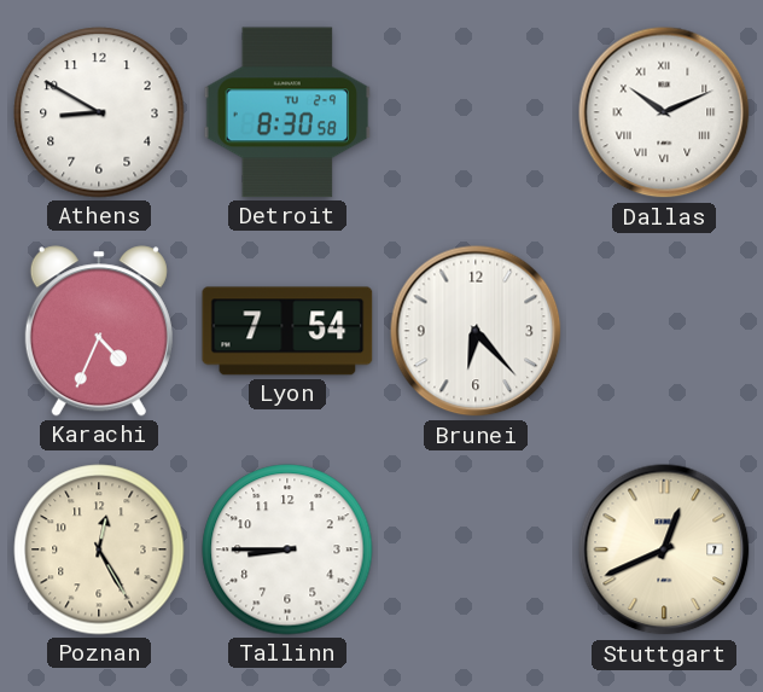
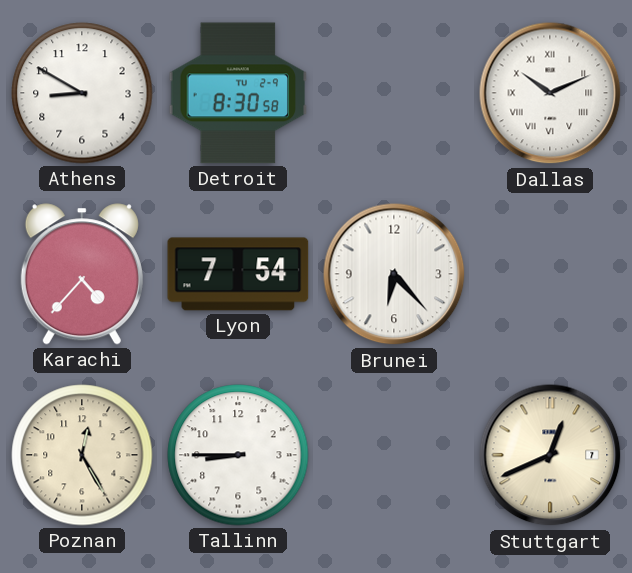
Karachi: 4:34 -> 4:37 (82, 274)
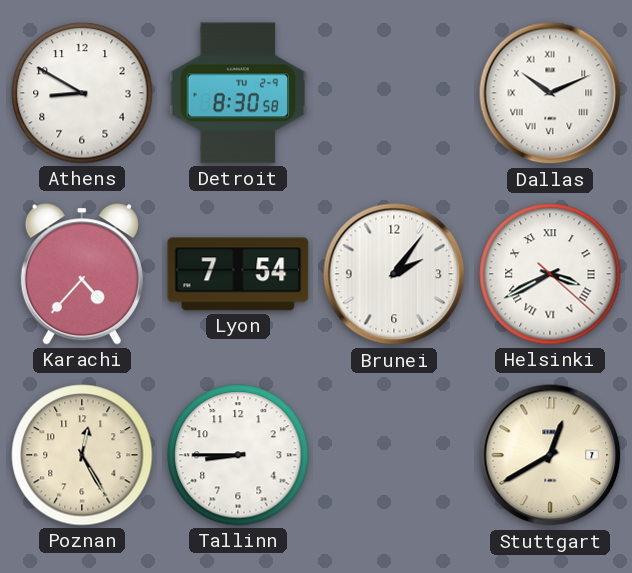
Brunei: 6:23 -> 2:06 (394, 274)
Helsinki: none -> 3:40 (550, 274)
Stuttgart: 12:41 -> 12:40 (550, 455)
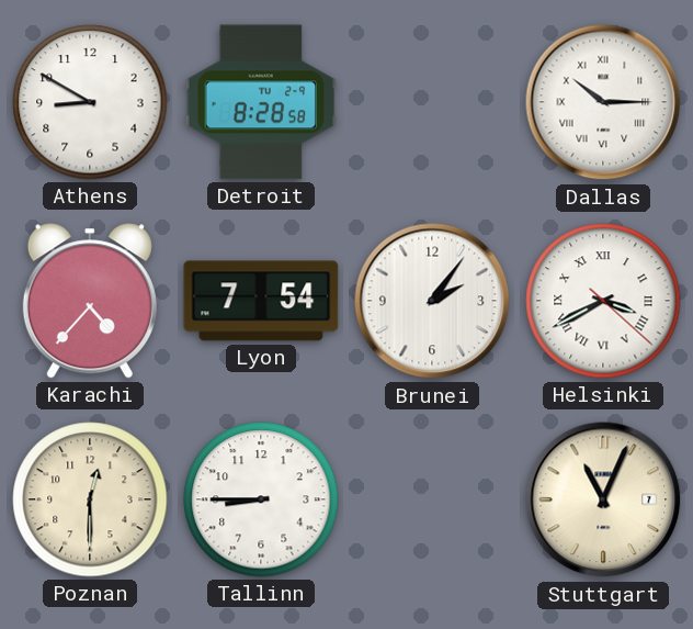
Detroit: 8:30 -> 8:28 (261, 102)
Dallas: 10:11 -> 10:15 (603, 102)
Poznan: 12:25 -> 12:30 (90, 499)
Stuttgart: 12:40 -> 11:04 (603, 499)
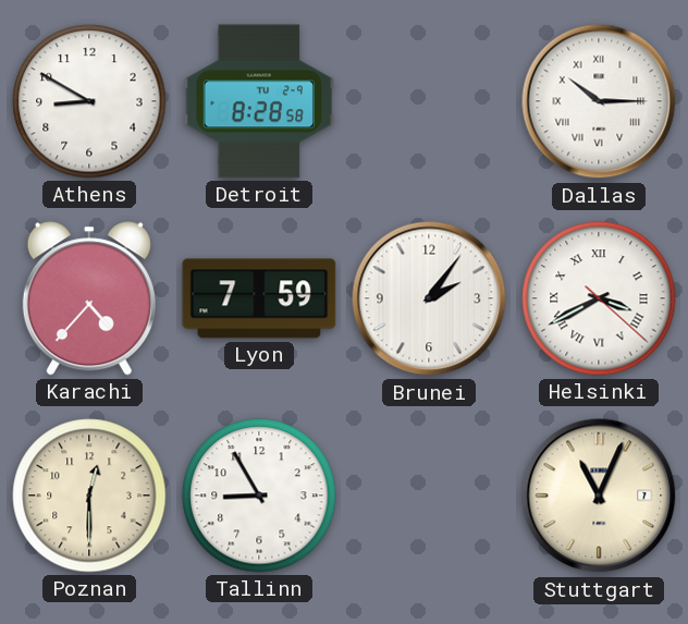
Lyon: 7:54 -> 7:59 (259, 298)
Tallinn: 8:45 -> 8:55 (259, 495)
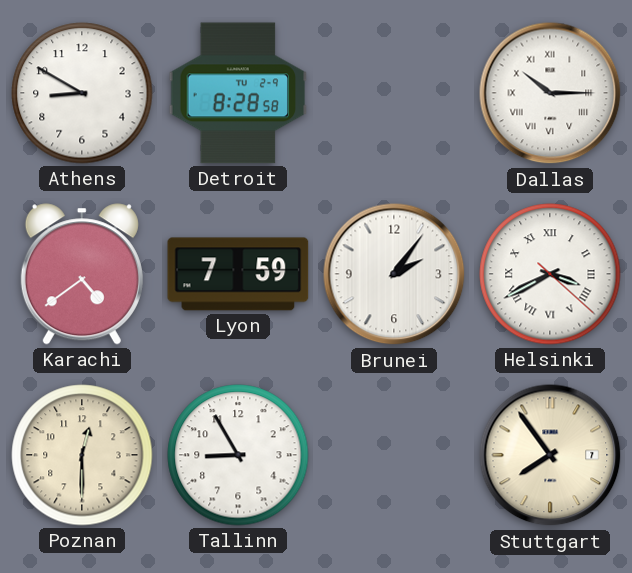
Karachi: 4:37 -> 4:39 (82, 274)
Stuttgart: 11:04 -> 7:54 (550, 455)
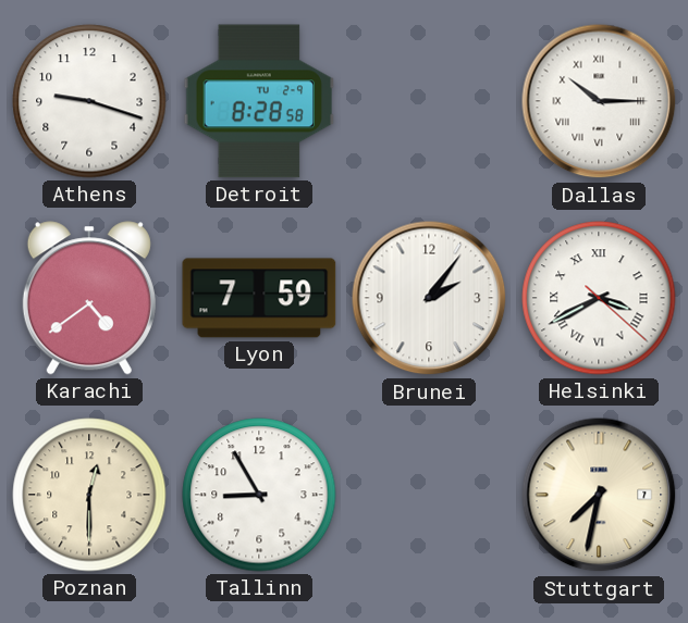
Athens: 8:50 -> 9:18 (89, 101)
Stuttgart: 7:54 -> 7:32 (599, 495)
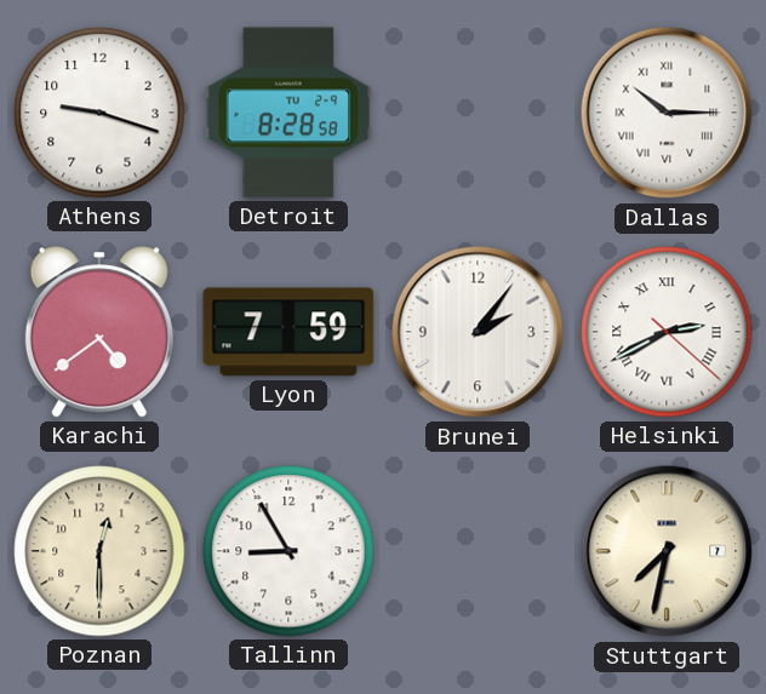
Helsinki: 3:40 -> 2:40 (667, 332)
